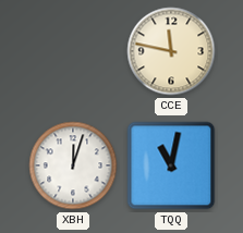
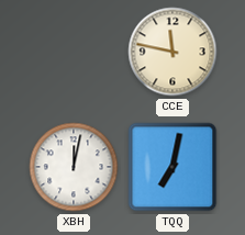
XBH: 12:03 -> 12:02 (74, 167)
TQQ: 11:02 -> 7:02 (172, 167)
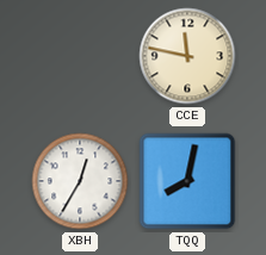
XBH: 12:02 -> 12:35 (80, 181)
TQQ: 7:02 -> 8:02 (187, 181)
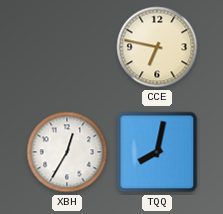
CCE: 11:47 -> 6:47 (157, 47)
